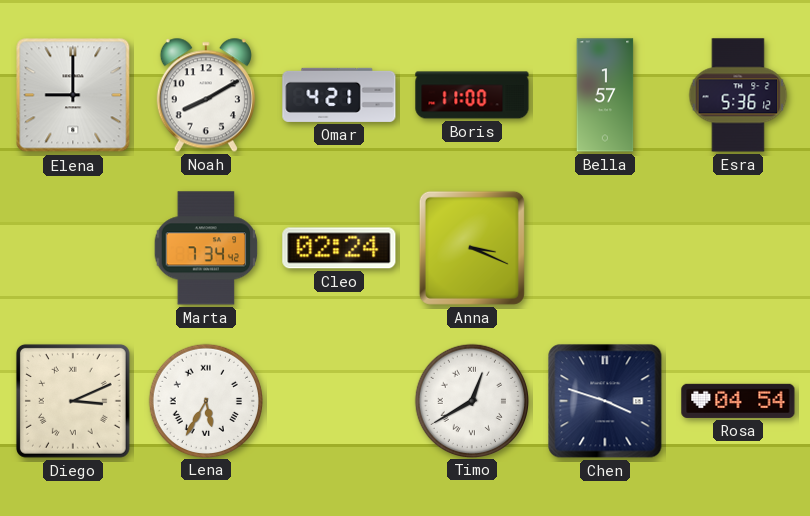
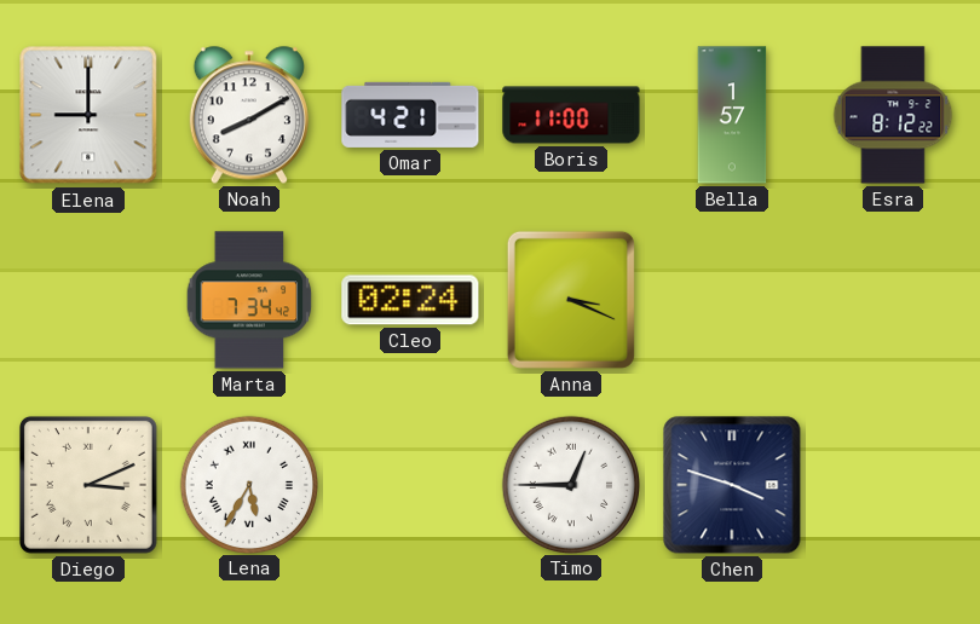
Esra: 5:36 -> 8:12 (893, 115)
Timo: 12:40 -> 12:45 (570, 484)
Rosa: 04:54 -> none (738, 401)
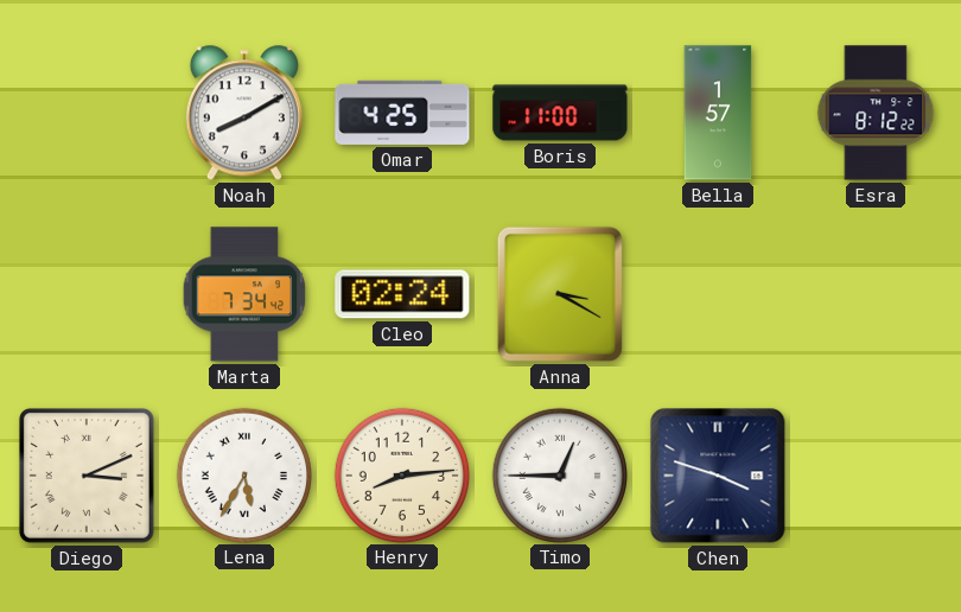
Elena: 9:00 -> none (88, 115)
Omar: 4:21 -> 4:25 (402, 113)
Anna: 3:19 -> 3:20 (560, 294)
Henry: none -> 8:14 (401, 474)
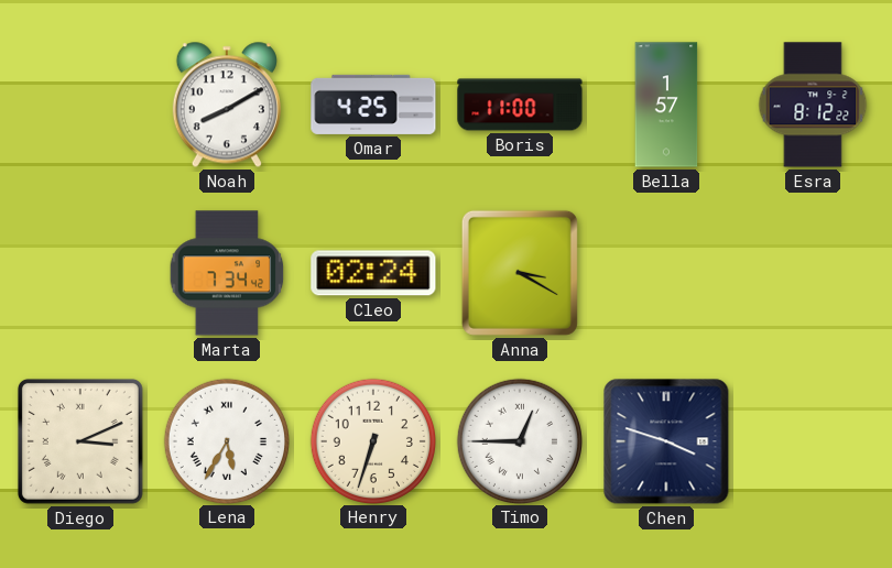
Henry: 8:14 -> 6:33 (372, 440)
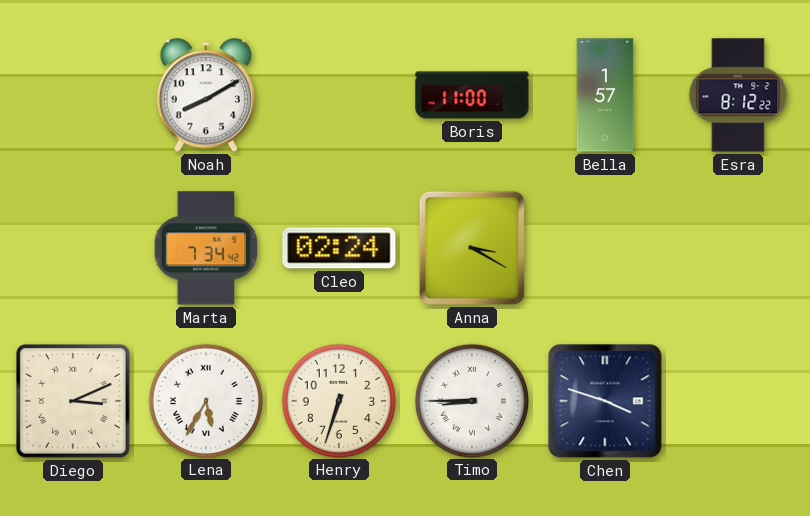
Omar: 4:25 -> none (373, 105)
Timo: 12:45 -> 8:45 (471, 400)
